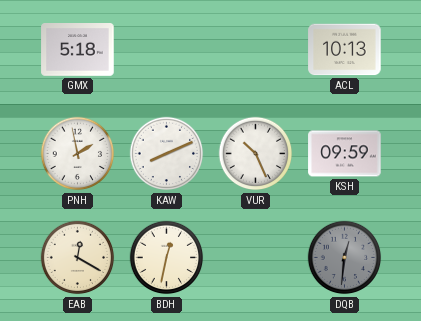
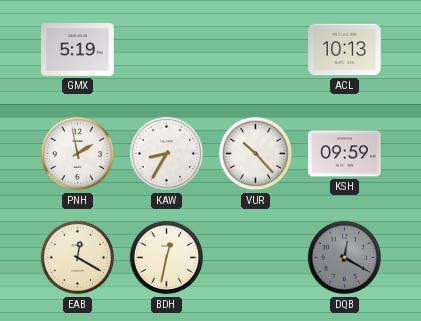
GMX: 5:18 -> 5:19 (78, 50)
KAW: 8:11 -> 8:35 (167, 154)
VUR: 10:26 -> 10:23 (256, 154)
DQB: 12:31 -> 12:20 (345, 258)
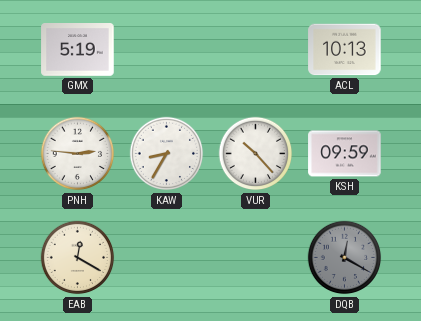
PNH: 1:58 -> 2:46 (78, 154)
BDH: 12:32 -> none (167, 258)
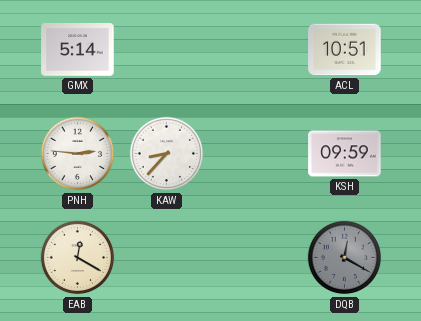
GMX: 5:19 -> 5:14 (78, 50)
ACL: 10:13 -> 10:51 (345, 50)
KAW: 8:35 -> 8:37 (167, 154)
VUR: 10:23 -> none (256, 154)
